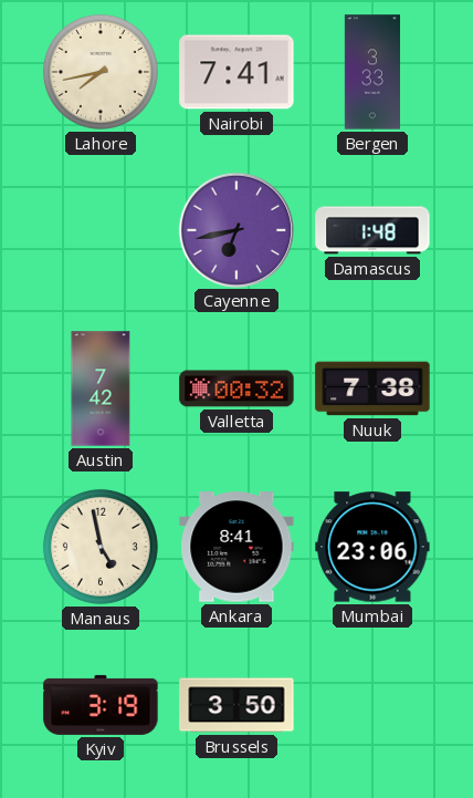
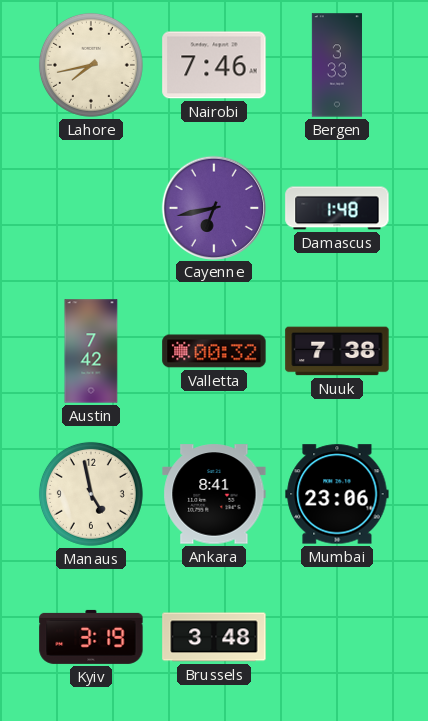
Nairobi: 7:41 -> 7:46 (214, 65)
Brussels: 3:50 -> 3:48 (214, 637)
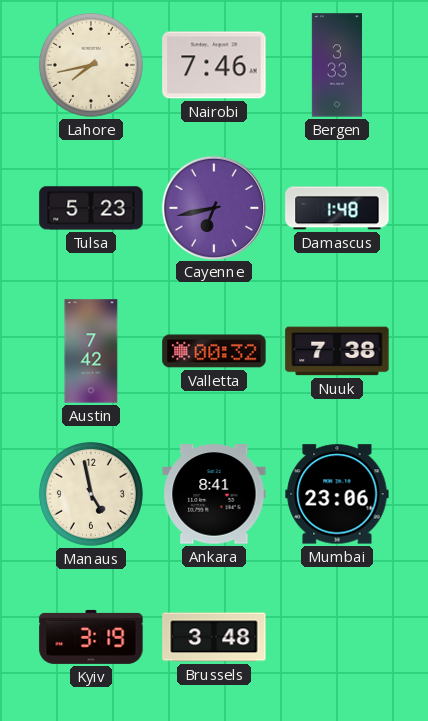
Tulsa: none -> 5:23 (91, 208)
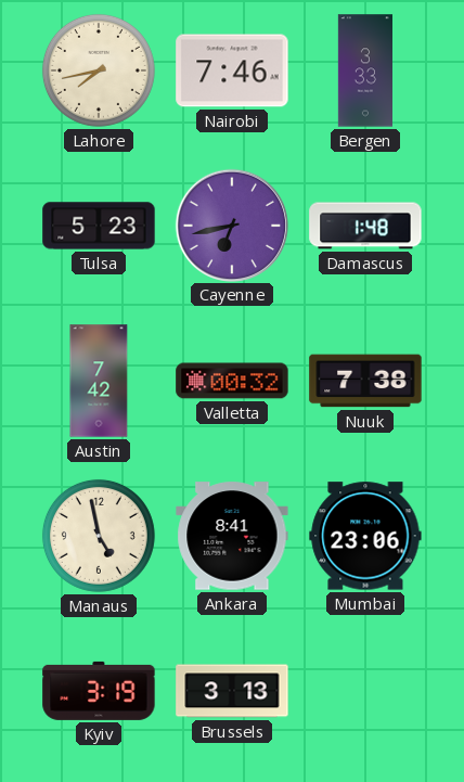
Brussels: 3:48 -> 3:13 (232, 691)
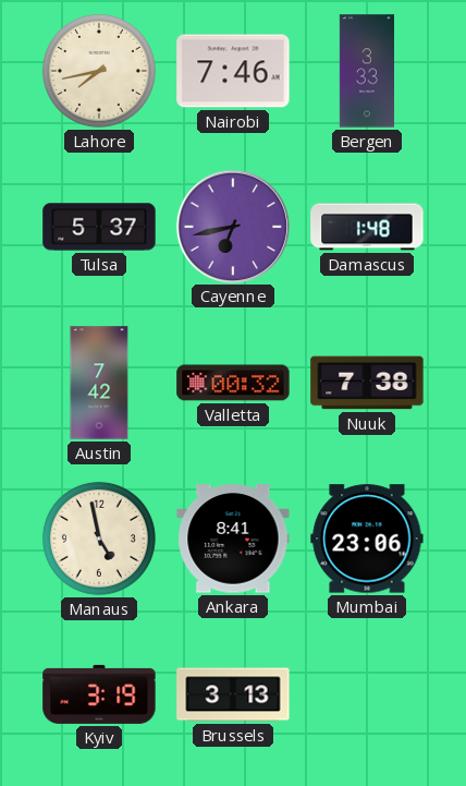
Tulsa: 5:23 -> 5:37 (99, 227)
